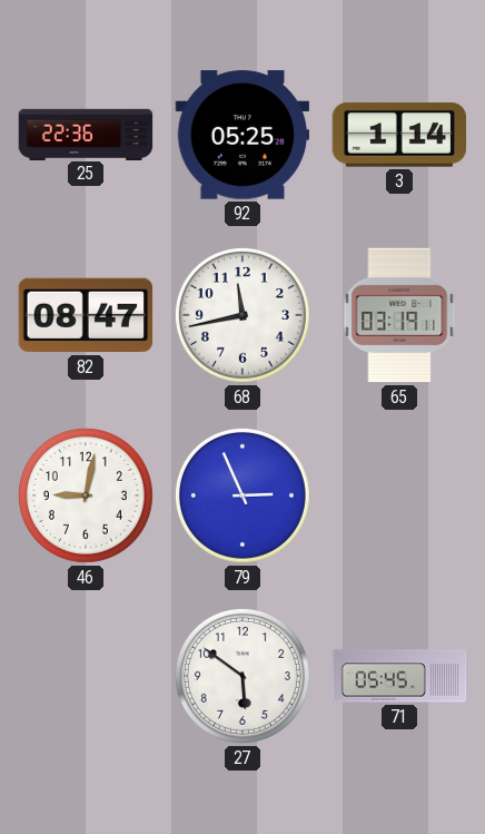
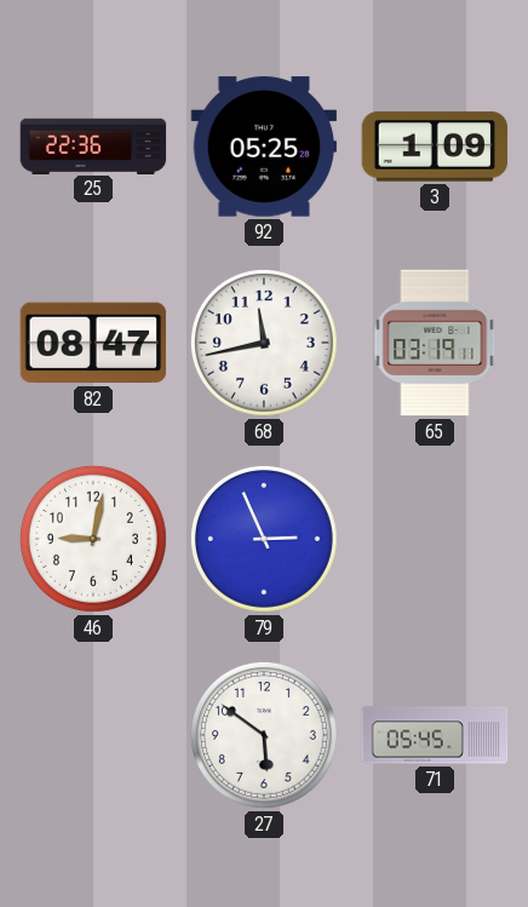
3: 1:14 -> 1:09 (435, 147)
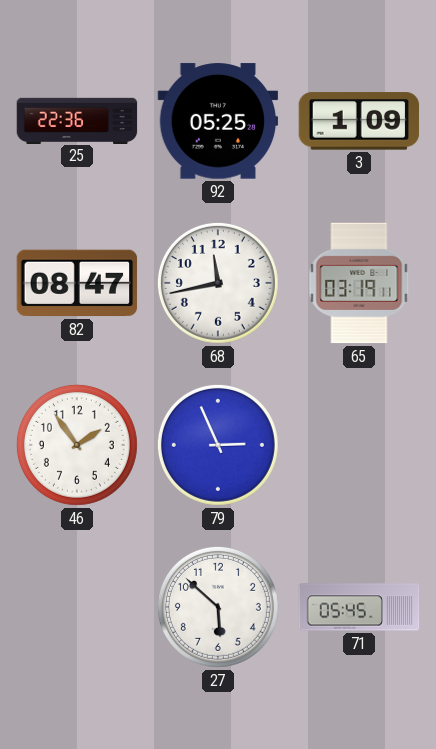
46: 9:02 -> 1:54 (77, 445)
27: 5:51 -> 5:52 (218, 607)
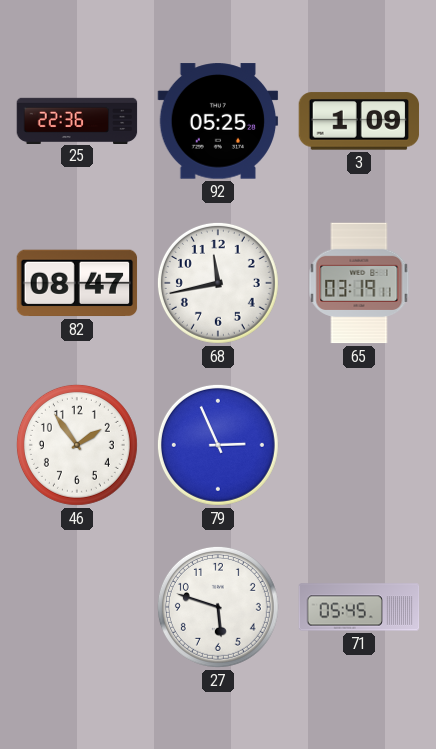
27: 5:52 -> 5:48 (218, 607)
